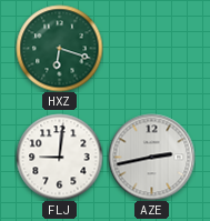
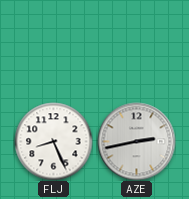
HXZ: 6:18 -> none (59, 48)
FLJ: 9:01 -> 8:26 (53, 141)
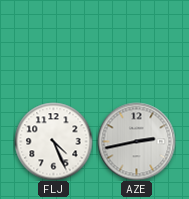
FLJ: 8:26 -> 4:26 (53, 141)
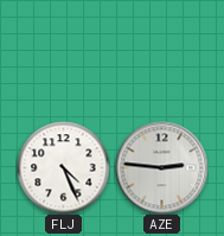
AZE: 2:43 -> 2:46 (161, 167)
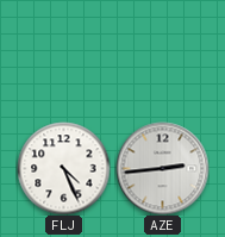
AZE: 2:46 -> 2:44 (162, 168)
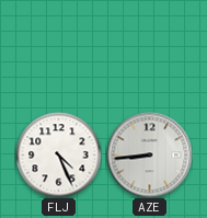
AZE: 2:44 -> 8:44 (149, 154)
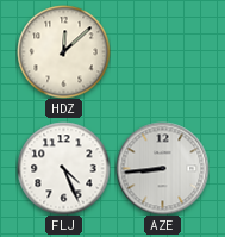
HDZ: none -> 12:08 (63, 51)
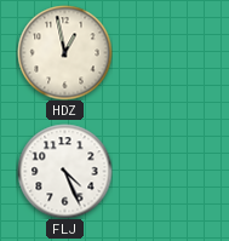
HDZ: 12:08 -> 12:58 (64, 52)
AZE: 8:44 -> none (162, 168)
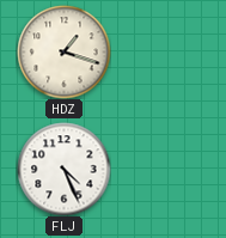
HDZ: 12:58 -> 1:18 (63, 51)
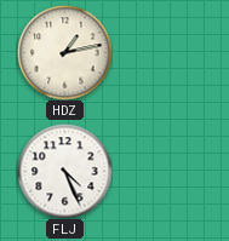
HDZ: 1:18 -> 1:13 (64, 52)
